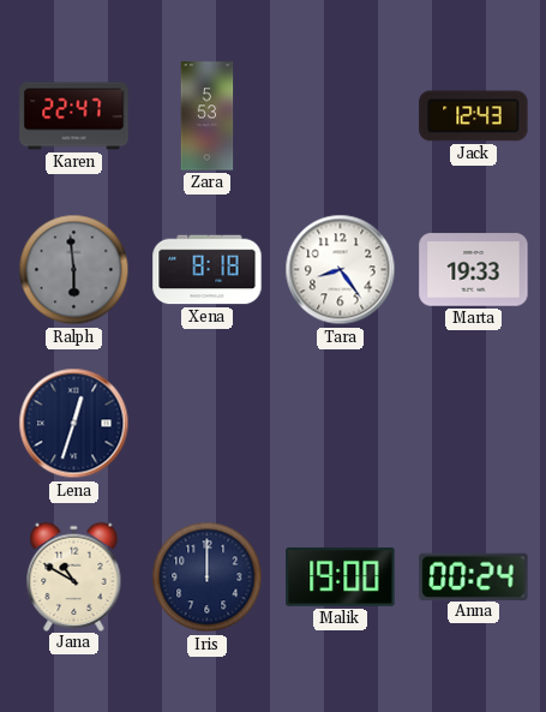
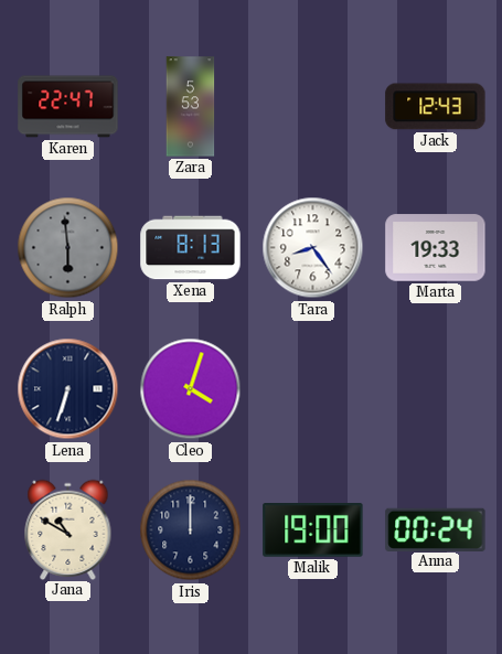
Xena: 8:18 -> 8:13 (191, 248)
Lena: 12:33 -> 6:33 (68, 389)
Cleo: none -> 4:03 (191, 389)
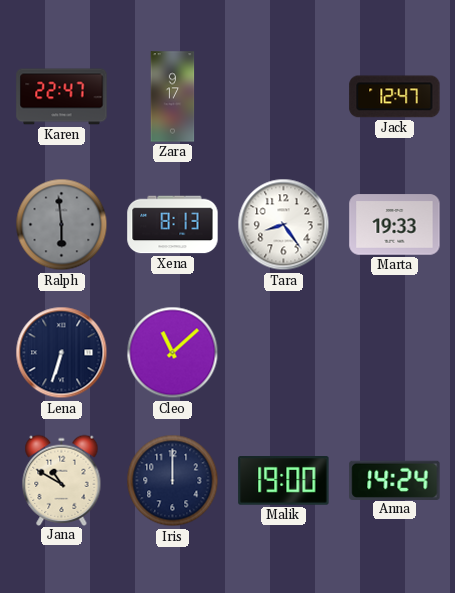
Zara: 5:53 -> 9:17 (173, 97)
Jack: 12:43 -> 12:47 (395, 97)
Cleo: 4:03 -> 11:08 (173, 353)
Anna: 00:24 -> 14:24 (395, 480)
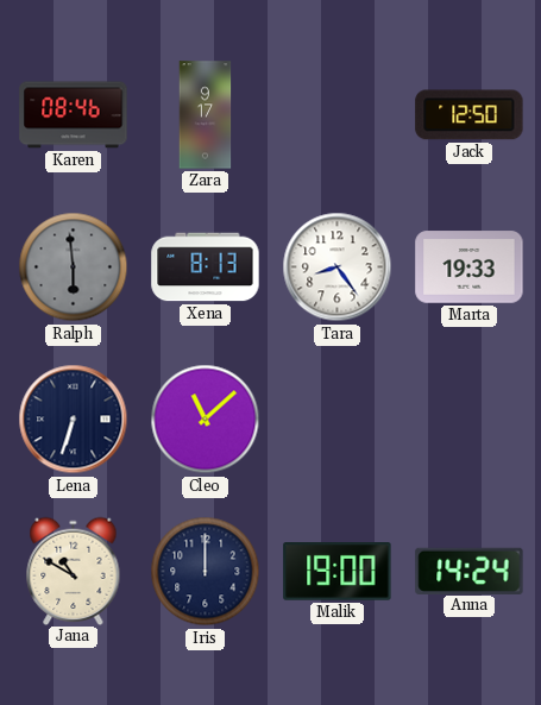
Karen: 22:47 -> 08:46 (74, 115)
Jack: 12:47 -> 12:50 (470, 115)
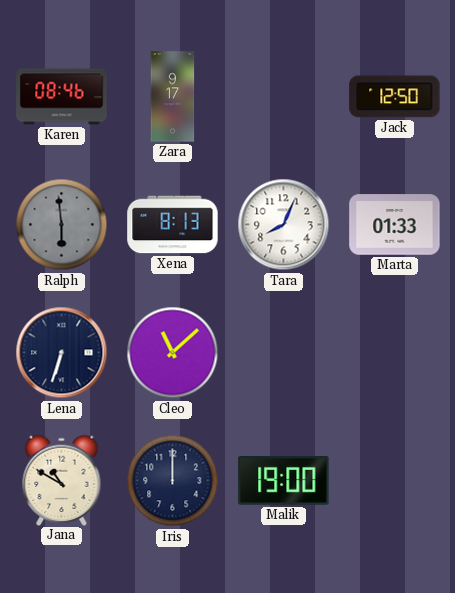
Tara: 8:24 -> 8:04 (284, 225)
Marta: 19:33 -> 01:33 (395, 225)
Anna: 14:24 -> none (470, 571)
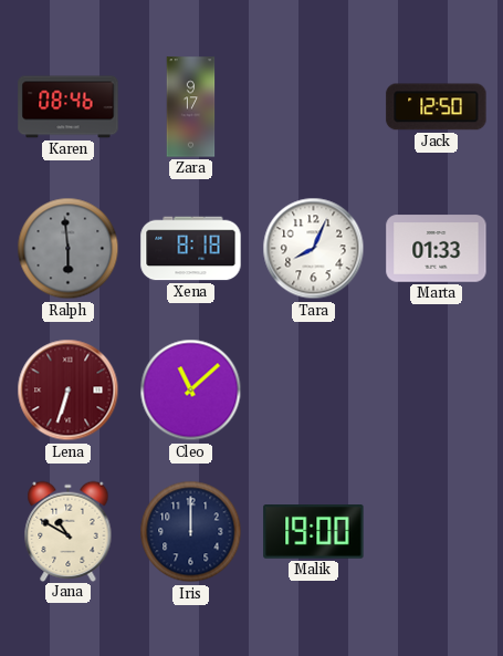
Xena: 8:13 -> 8:18 (191, 249)
Lena dial: navy -> burgundy (69, 391)
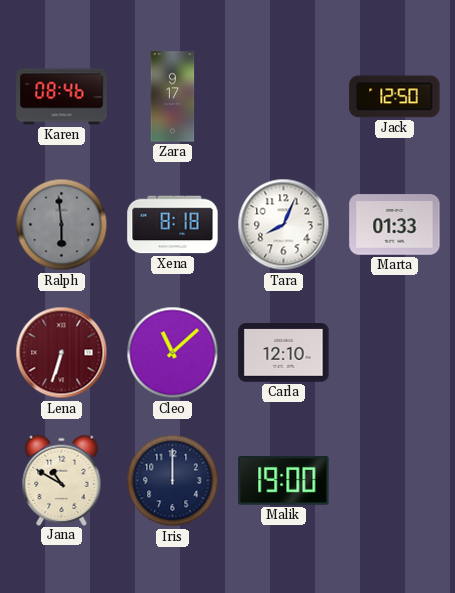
Carla: none -> 12:10 (284, 353)
